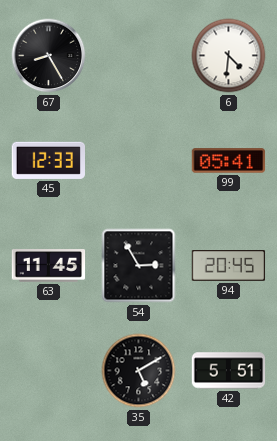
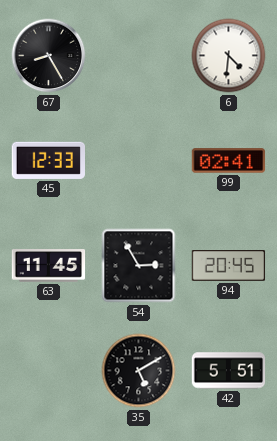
99: 05:41 -> 02:41 (229, 161)
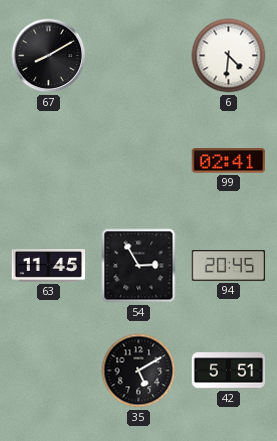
67: 8:25 -> 8:10 (49, 56)
45: 12:33 -> none (48, 160)
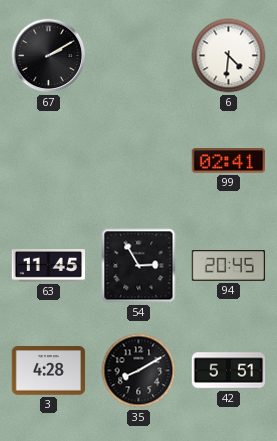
67: 8:10 -> 2:10 (49, 56)
3: none -> 4:28 (49, 371)
35: 5:10 -> 8:10 (139, 371)
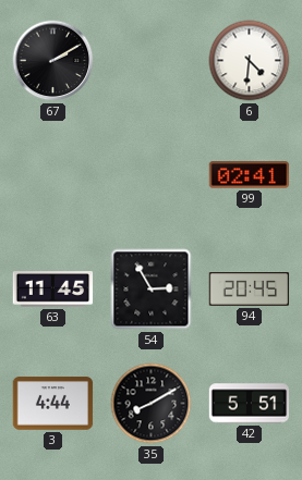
3: 4:28 -> 4:44 (53, 404)
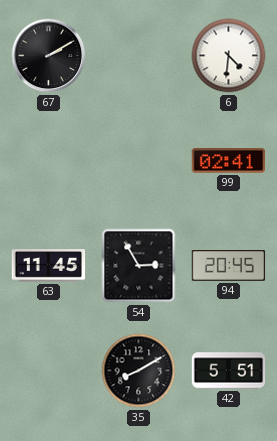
3: 4:44 -> none (53, 404)
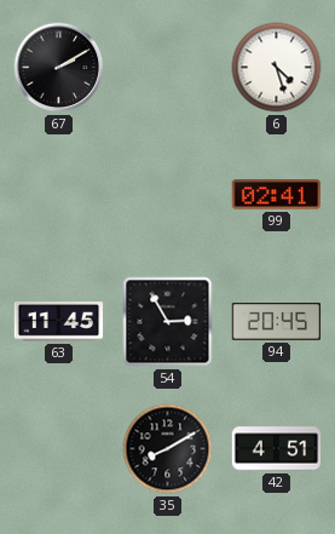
6: 4:31 -> 4:27 (277, 68)
42: 5:51 -> 4:51 (277, 449)
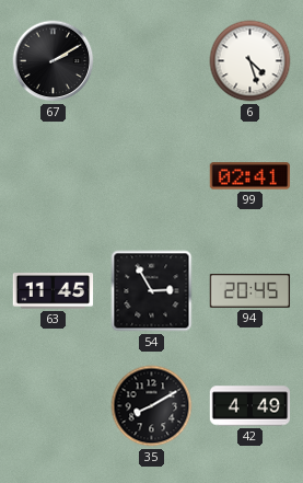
42: 4:51 -> 4:49 (250, 406)
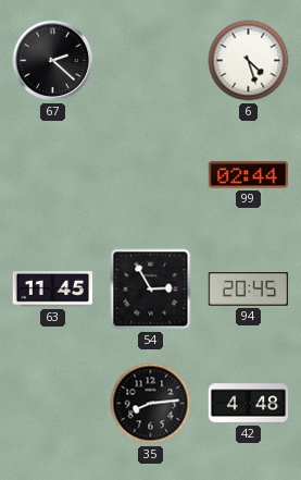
67: 2:10 -> 2:22 (53, 61)
99: 02:41 -> 02:44 (249, 175)
35: 8:10 -> 8:14 (151, 404)
42: 4:49 -> 4:48 (249, 404)
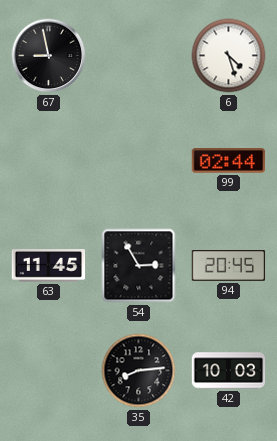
67: 2:22 -> 8:58 (49, 56)
42: 4:48 -> 10:03 (229, 371)
